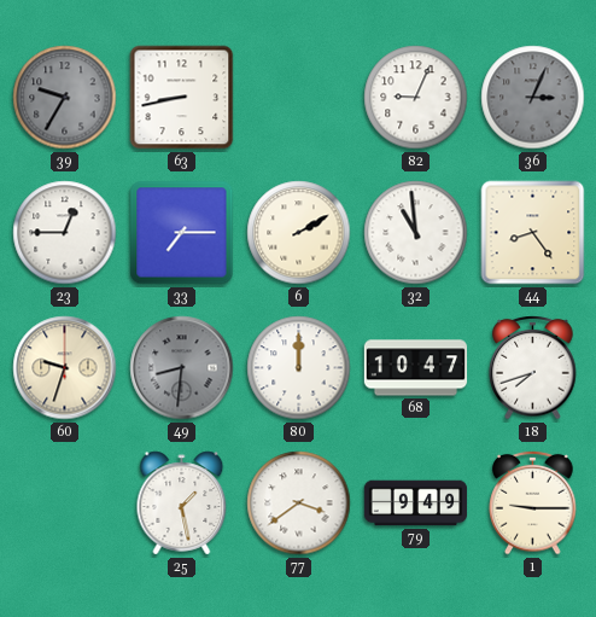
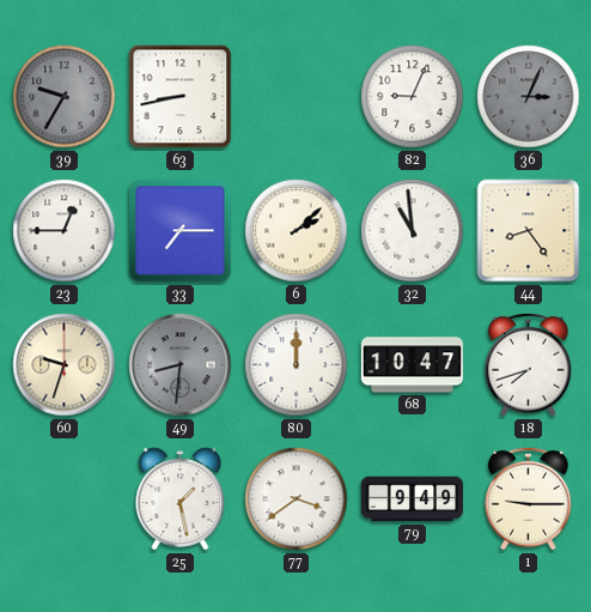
6: 2:10 -> 2:08 (297, 231)
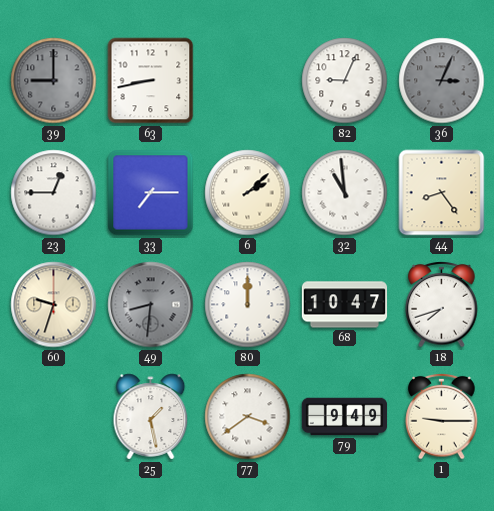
39: 9:35 -> 9:00 (54, 81)
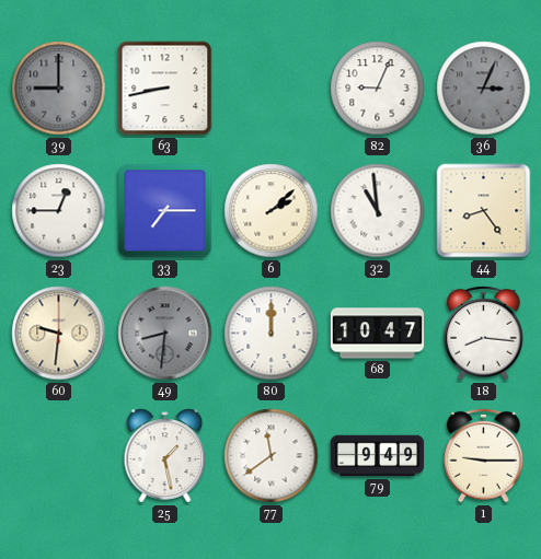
60: 9:33 -> 9:31 (59, 334)
18: 7:42 -> 8:16 (484, 333)
77: 3:39 -> 11:39 (272, 456)
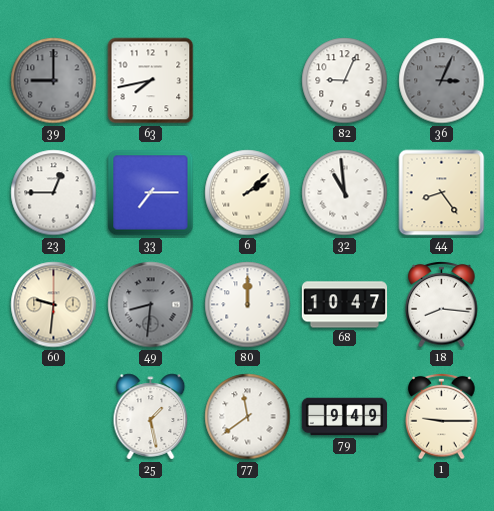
63: 8:43 -> 7:43 (151, 81)
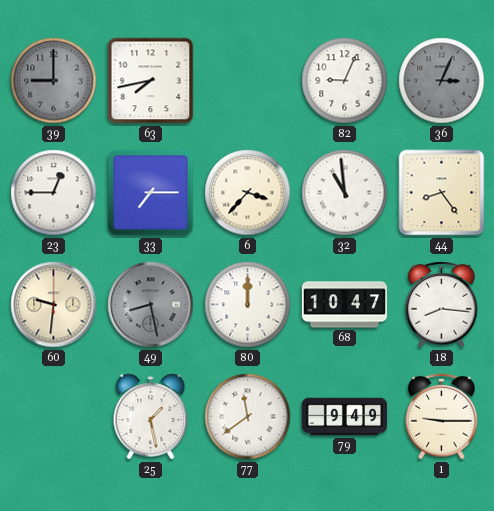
6: 2:08 -> 3:37 (248, 193)
49: 8:31 -> 8:28 (151, 305)
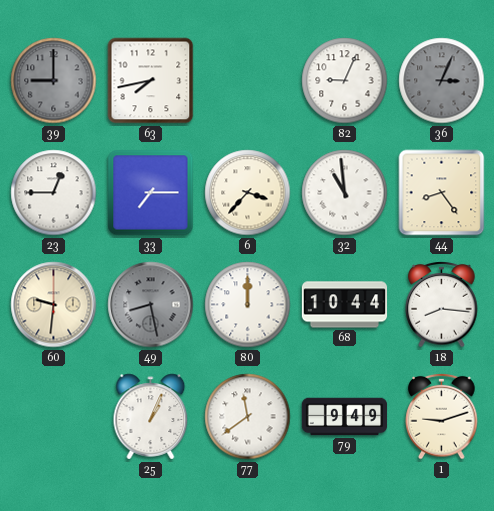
68: 10:47 -> 10:44 (345, 305)
25: 1:28 -> 1:04 (151, 417)
1: 9:15 -> 9:12 (442, 416)
